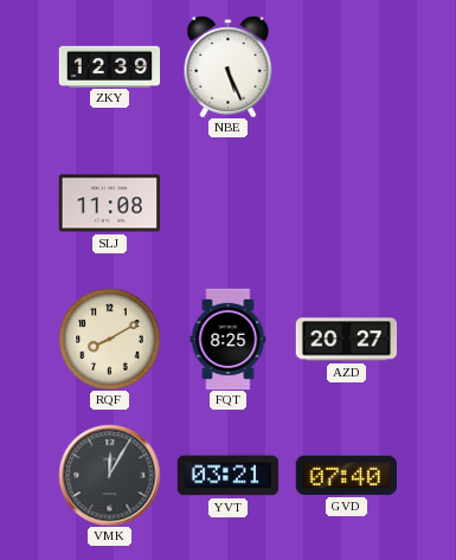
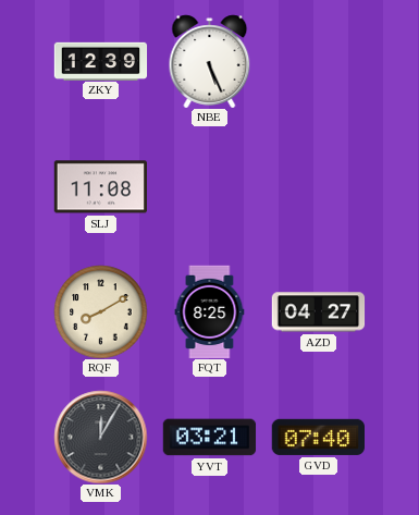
AZD: 20:27 -> 04:27 (318, 312)
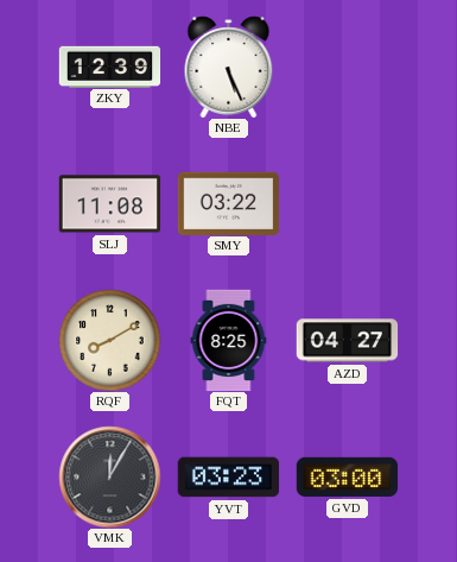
SMY: none -> 03:22 (228, 203)
YVT: 03:21 -> 03:23 (228, 478)
GVD: 07:40 -> 03:00 (347, 476)
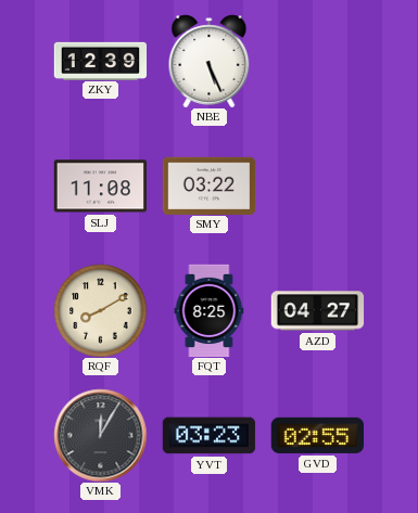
GVD: 03:00 -> 02:55 (317, 435)
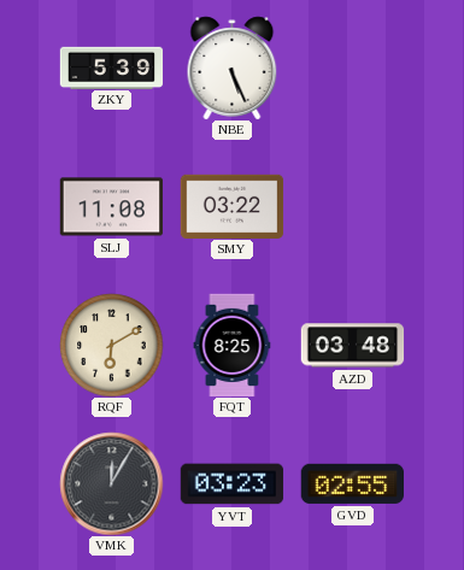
ZKY: 12:39 -> 5:39 (111, 67)
RQF: 8:10 -> 6:10 (111, 345)
AZD: 04:27 -> 03:48 (352, 346)
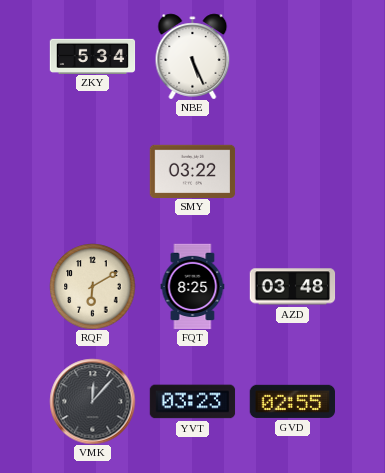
ZKY: 5:39 -> 5:34 (92, 56)
SLJ: 11:08 -> none (111, 207)
VMK: 12:05 -> 12:07 (92, 401)
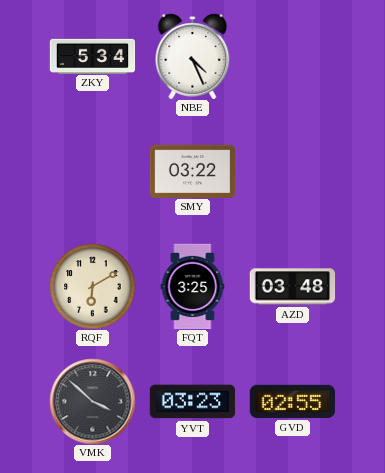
NBE: 5:26 -> 4:26 (193, 56)
FQT: 8:25 -> 3:25 (193, 286)
VMK: 12:07 -> 3:52 (92, 401)
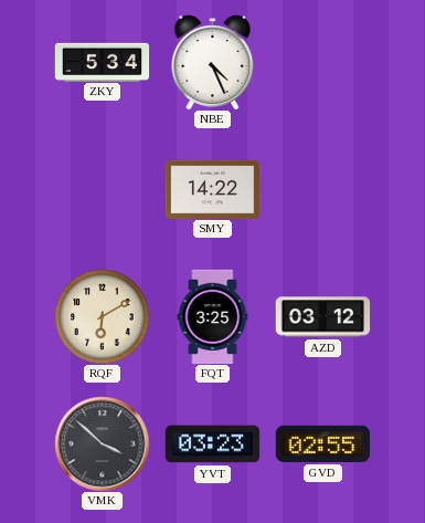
SMY: 03:22 -> 14:22 (212, 189)
AZD: 03:48 -> 03:12 (322, 317)
